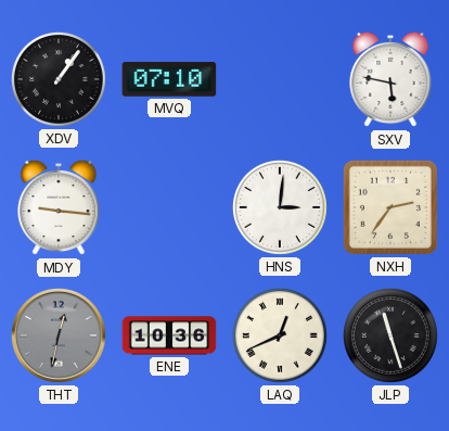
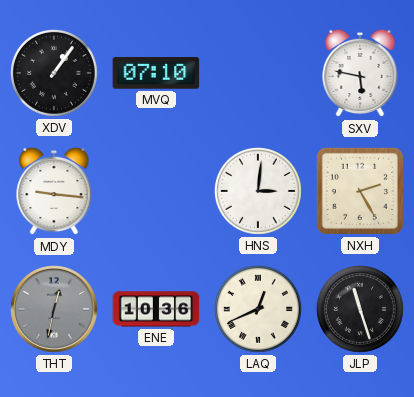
NXH: 2:36 -> 2:25 (360, 191)
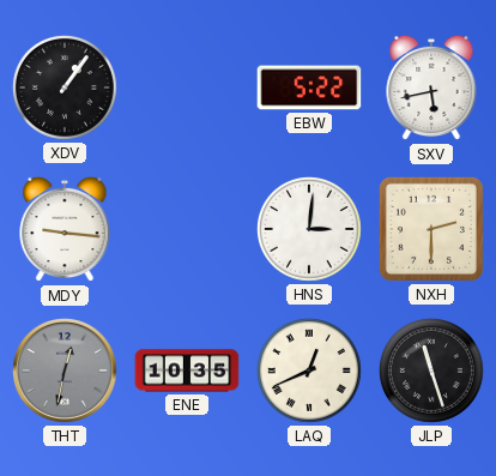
MVQ: 07:10 -> none (156, 73)
EBW: none -> 5:22 (309, 88)
SXV: 5:47 -> 5:43 (431, 88)
NXH: 2:25 -> 2:30 (431, 229)
ENE: 10:36 -> 10:35 (187, 370)
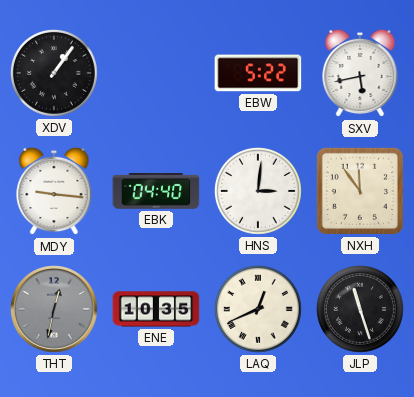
EBK: none -> 04:40 (156, 192)
NXH: 2:30 -> 11:54 (360, 191)
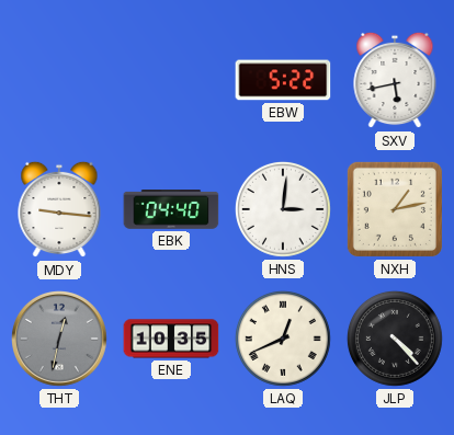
XDV: 1:06 -> none (54, 73)
NXH: 11:54 -> 1:13 (395, 209)
JLP: 11:27 -> 4:23 (395, 339)
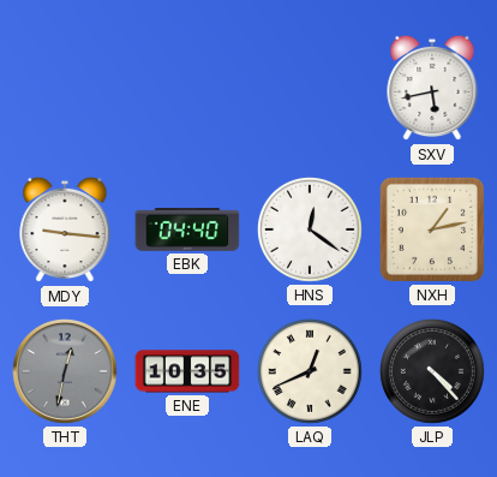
EBW: 5:22 -> none (283, 80)
HNS: 3:01 -> 12:21 (310, 229)
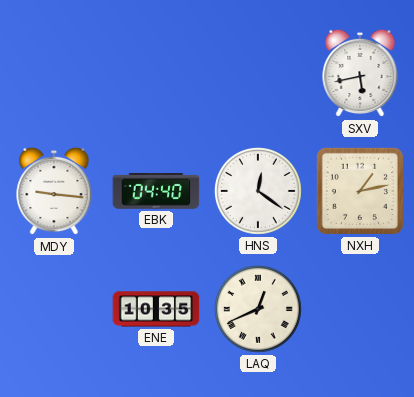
THT: 12:32 -> none (66, 372)
JLP: 4:23 -> none (432, 371)
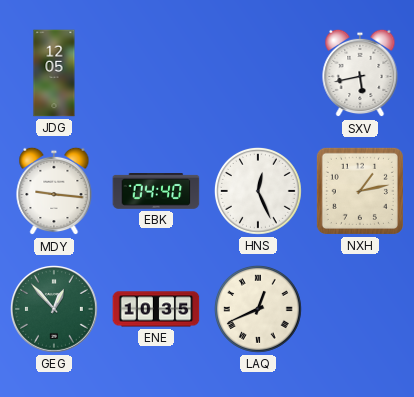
JDG: none -> 12:05 (54, 73)
HNS: 12:21 -> 12:26 (258, 191)
GEG: none -> 12:53 (55, 310)
